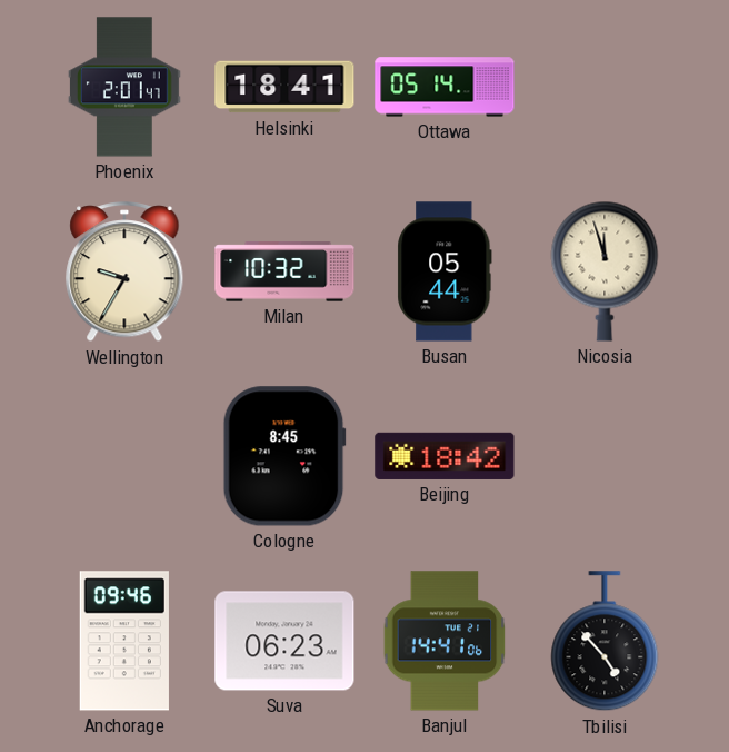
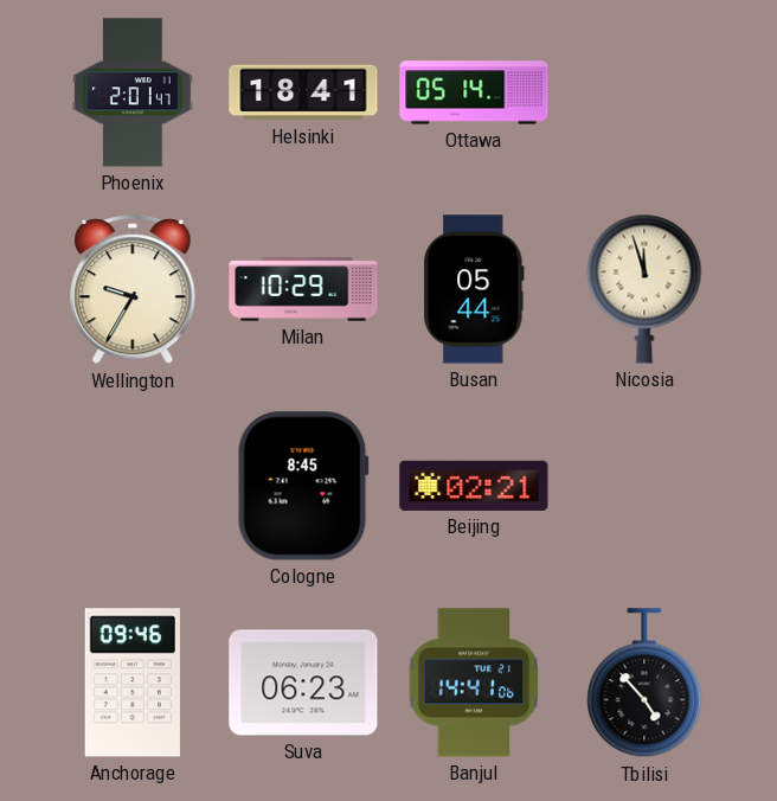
Milan: 10:32 -> 10:29 (303, 289)
Beijing: 18:42 -> 02:21 (474, 486)
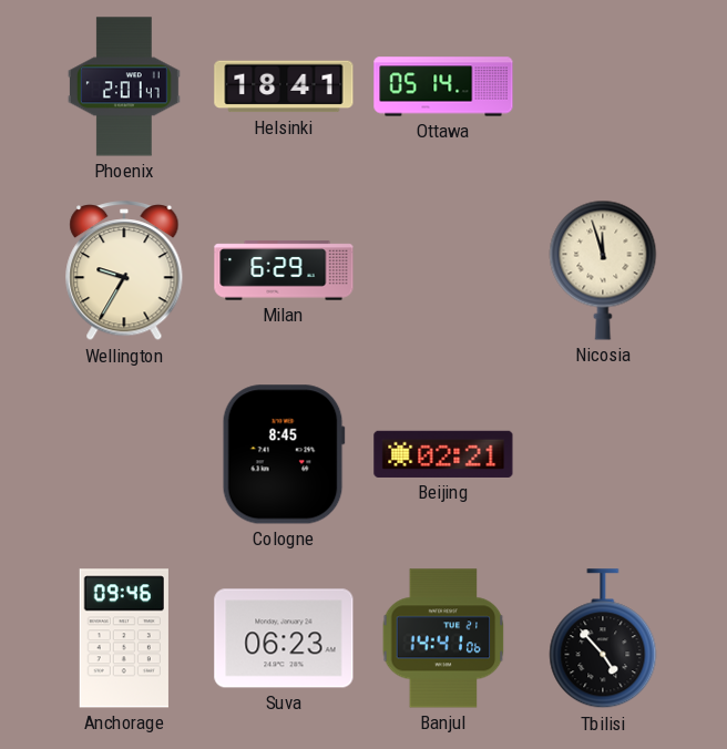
Milan: 10:29 -> 6:29 (284, 270)
Busan: 05:44 -> none (474, 289)
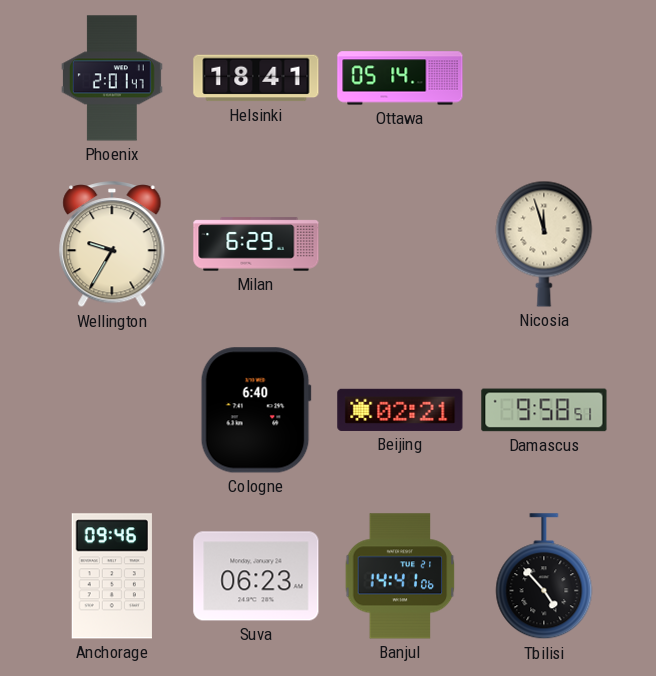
Cologne: 8:45 -> 6:40 (256, 410)
Damascus: none -> 9:58 (544, 410)
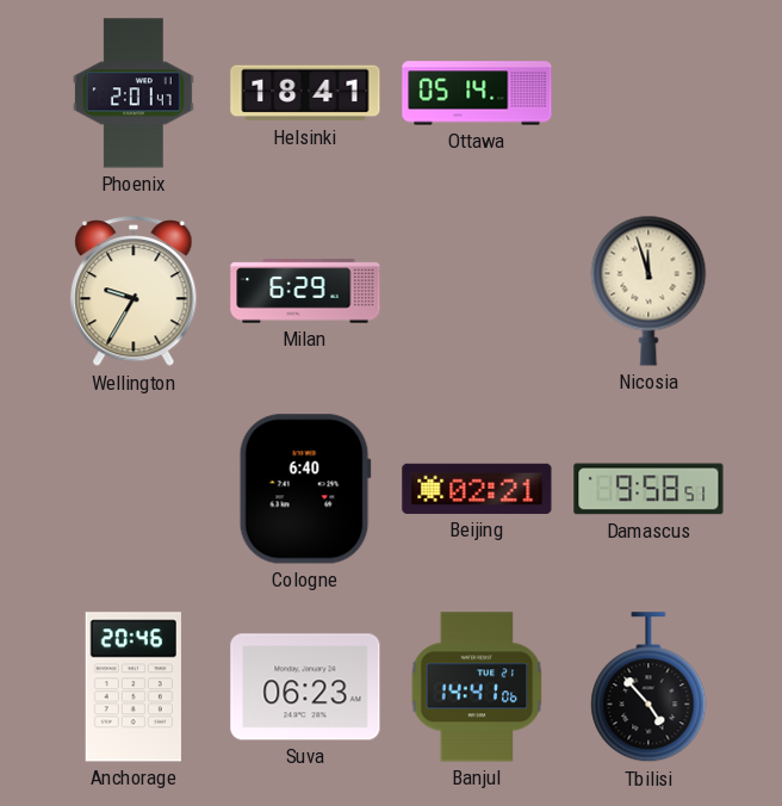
Anchorage: 09:46 -> 20:46 (134, 687)
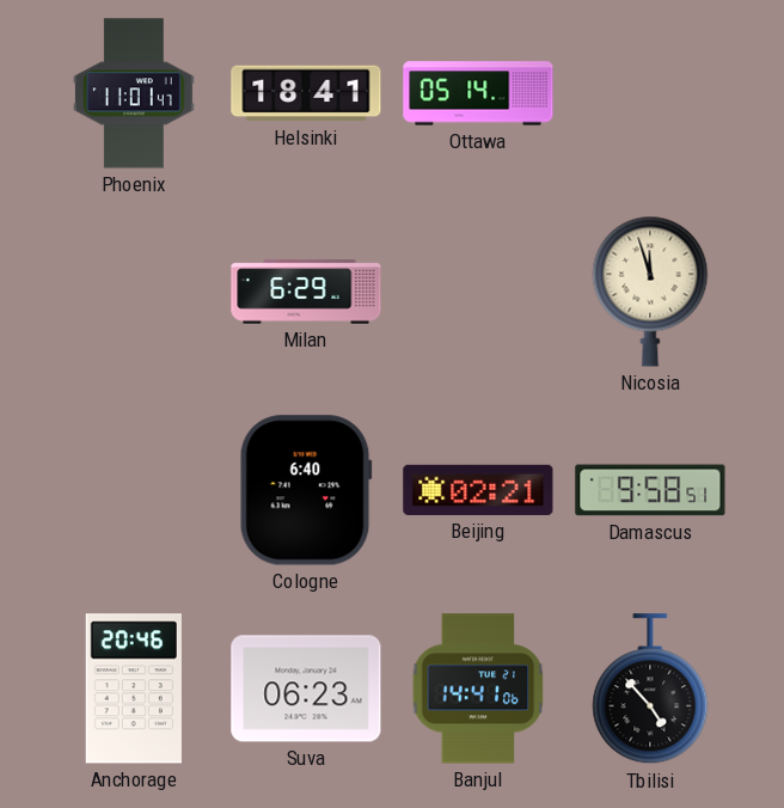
Phoenix: 2:01 -> 11:01 (134, 93)
Wellington: 9:35 -> none (134, 292)
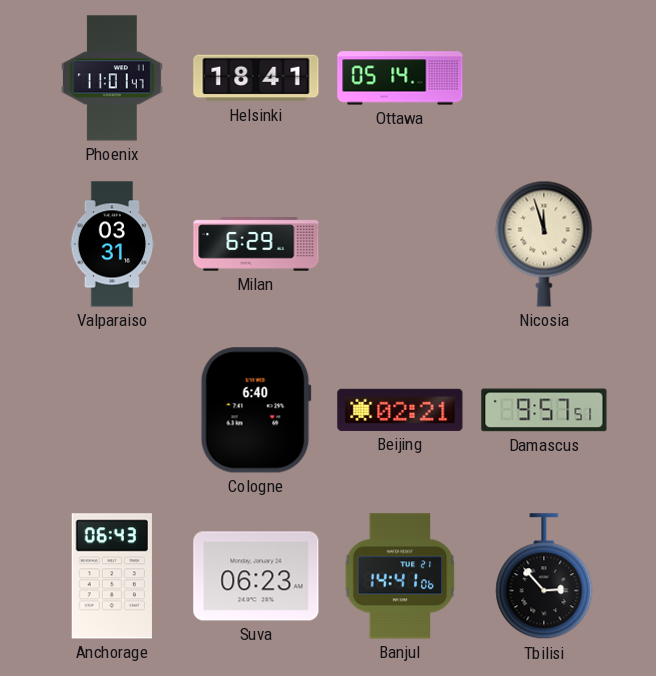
Valparaiso: none -> 03:31 (112, 244)
Damascus: 9:58 -> 9:57 (544, 410)
Anchorage: 20:46 -> 06:43 (112, 576)
Tbilisi: 4:53 -> 2:53 (544, 577)
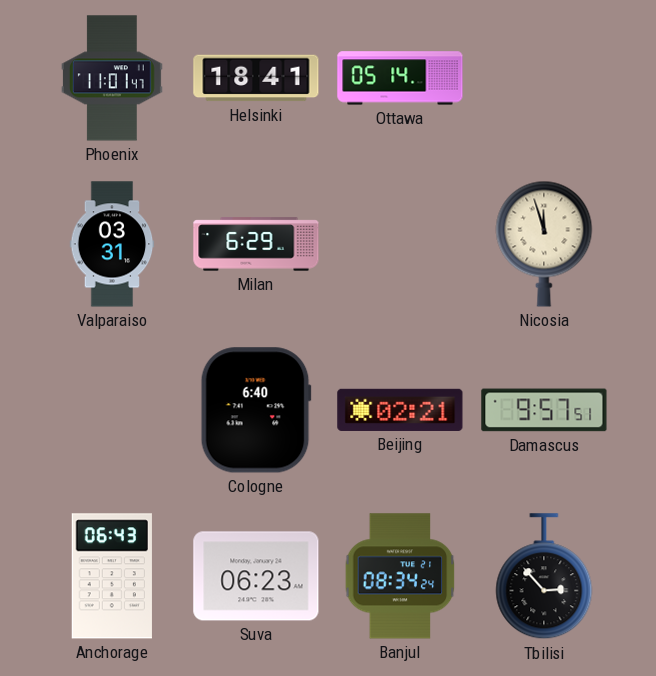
Banjul: 14:41 -> 08:34 (400, 576)
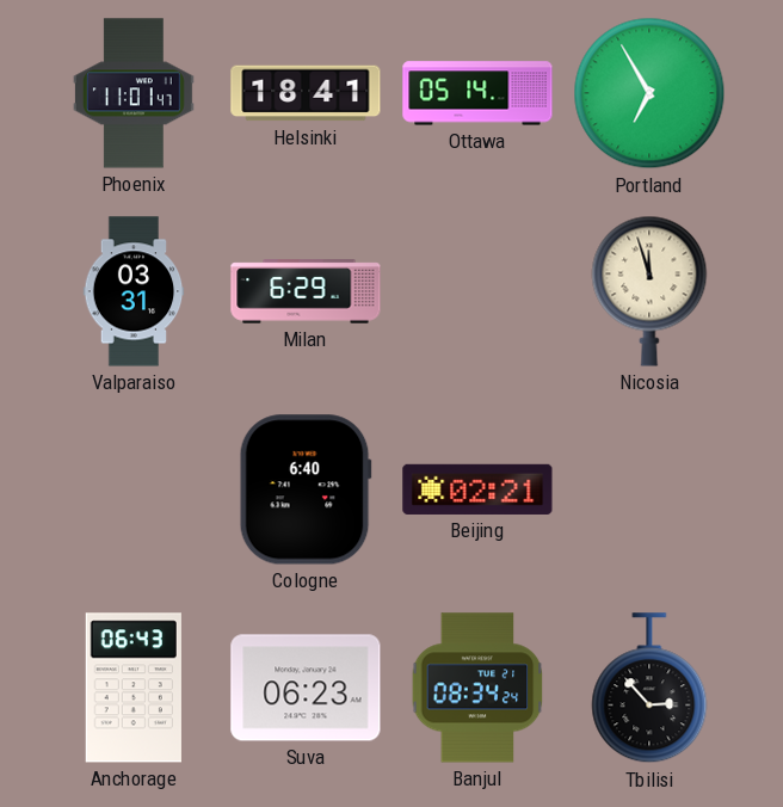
Portland: none -> 6:55 (649, 93)
Damascus: 9:57 -> none (544, 410)
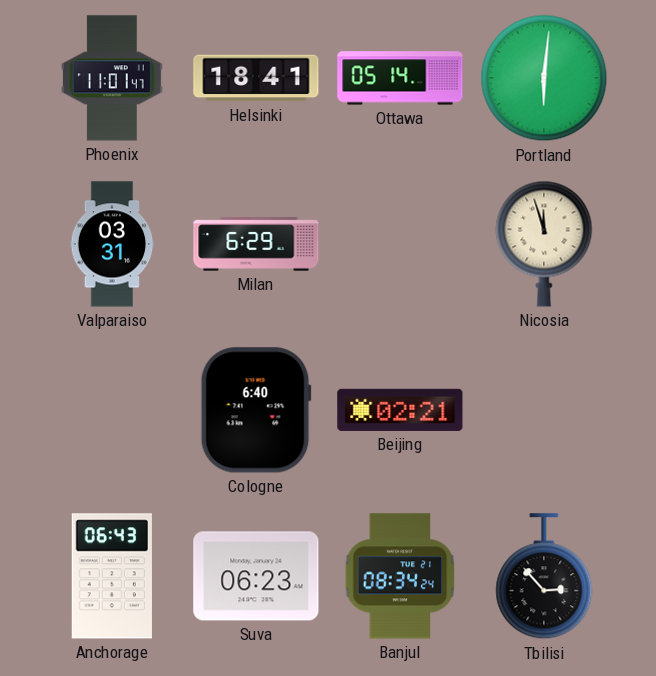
Portland: 6:55 -> 6:01 (544, 78)
